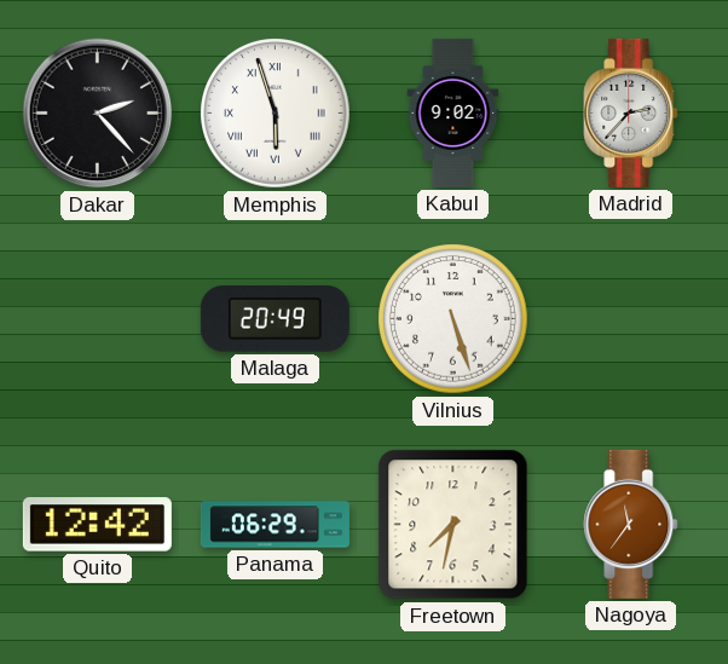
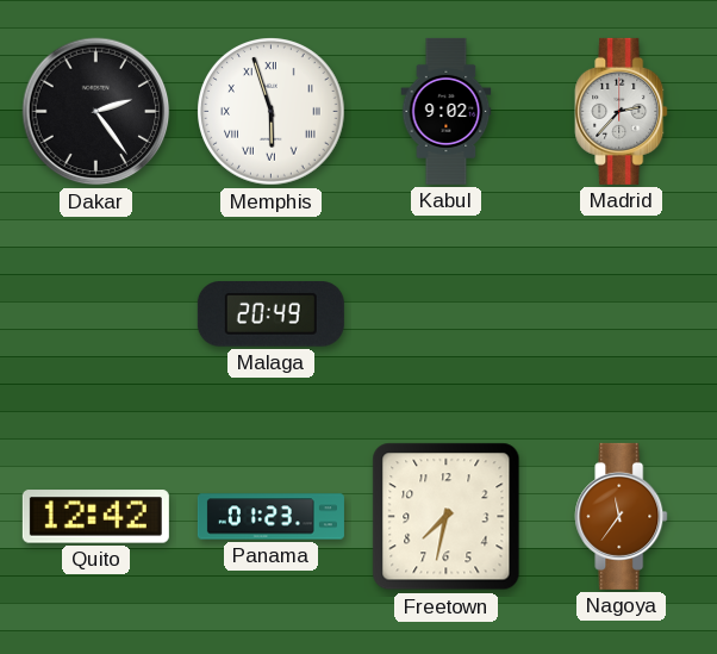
Dakar: 2:23 -> 2:24 (96, 112)
Vilnius: 5:27 -> none (453, 319)
Panama: 06:29 -> 01:23 (270, 517)
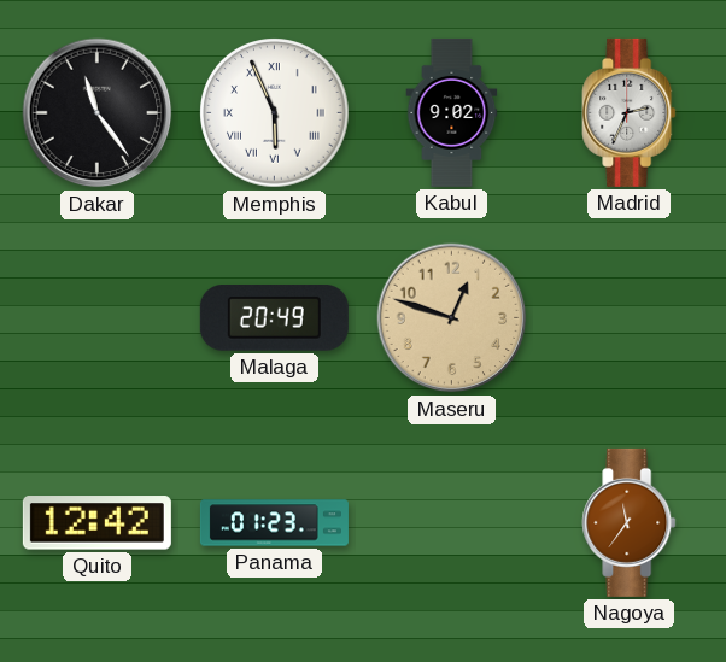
Dakar: 2:24 -> 11:24 (98, 113)
Memphis: 5:57 -> 5:56 (275, 113)
Madrid: 2:37 -> 2:34 (630, 112)
Maseru: none -> 12:48 (452, 318)
Freetown: 7:32 -> none (447, 517)
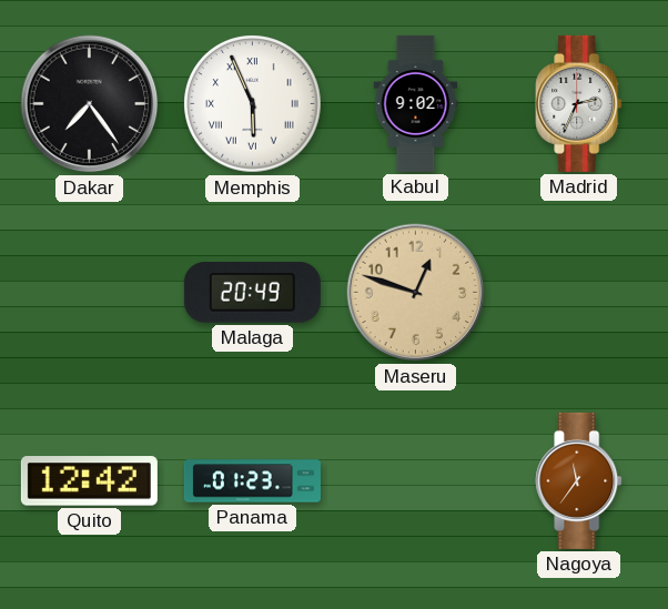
Dakar: 11:24 -> 7:24 (90, 104)
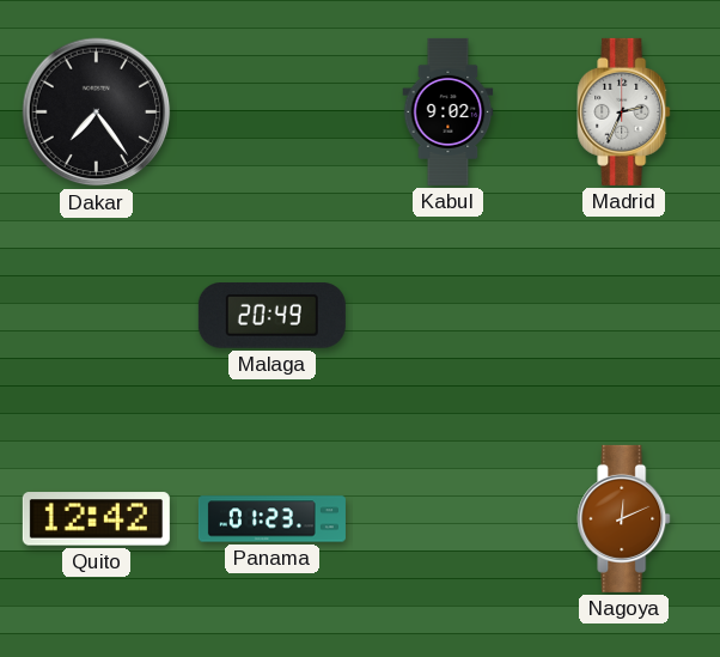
Memphis: 5:56 -> none (253, 104)
Maseru: 12:48 -> none (416, 293)
Nagoya: 11:36 -> 12:11 (624, 518)
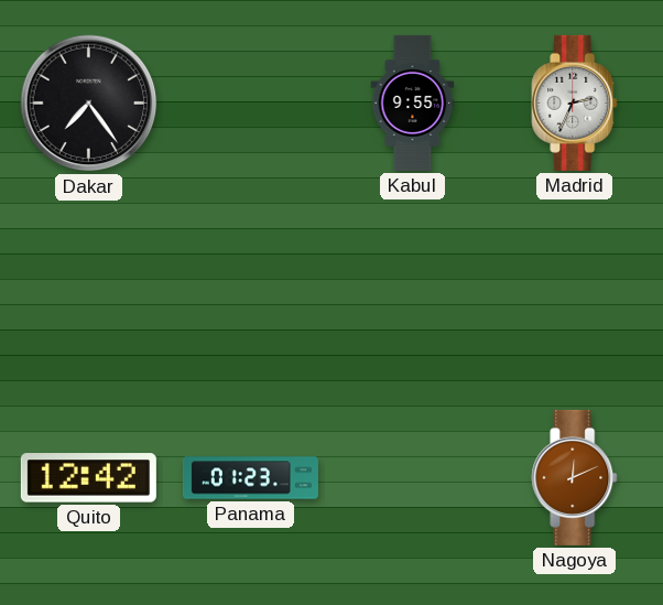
Kabul: 9:02 -> 9:55 (413, 102)
Malaga: 20:49 -> none (271, 316)
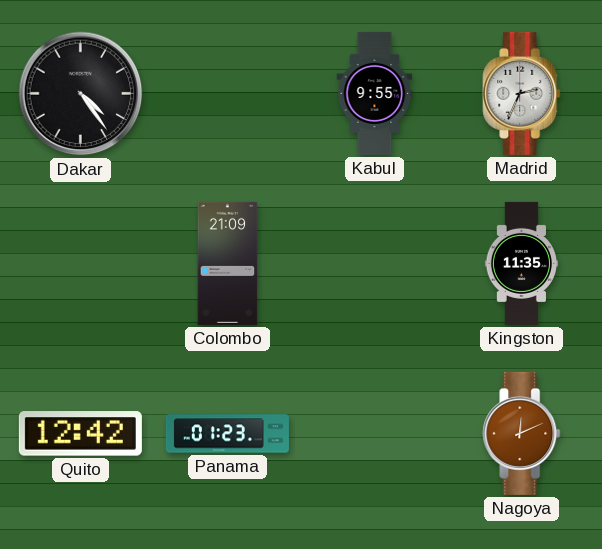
Dakar: 7:24 -> 4:24 (81, 94)
Colombo: none -> 21:09 (228, 263)
Kingston: none -> 11:35 (521, 263)
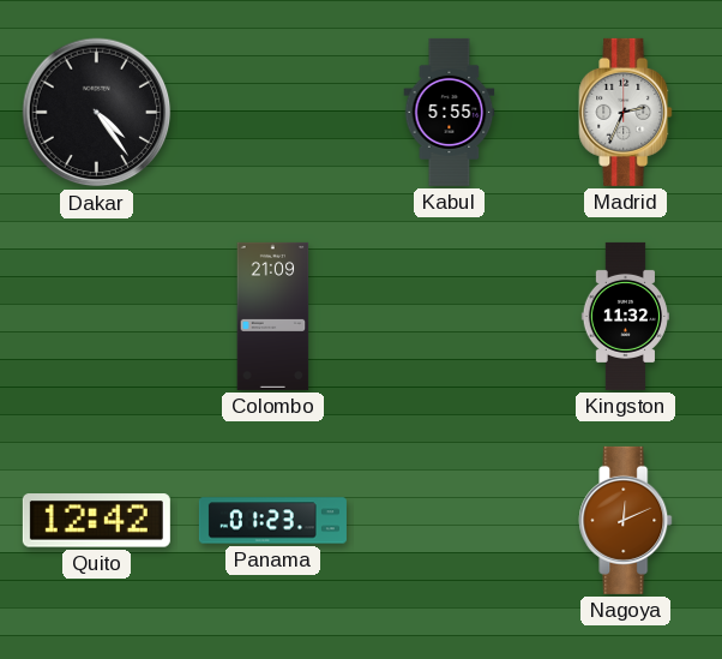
Kabul: 9:55 -> 5:55 (450, 112)
Kingston: 11:35 -> 11:32 (625, 316)
